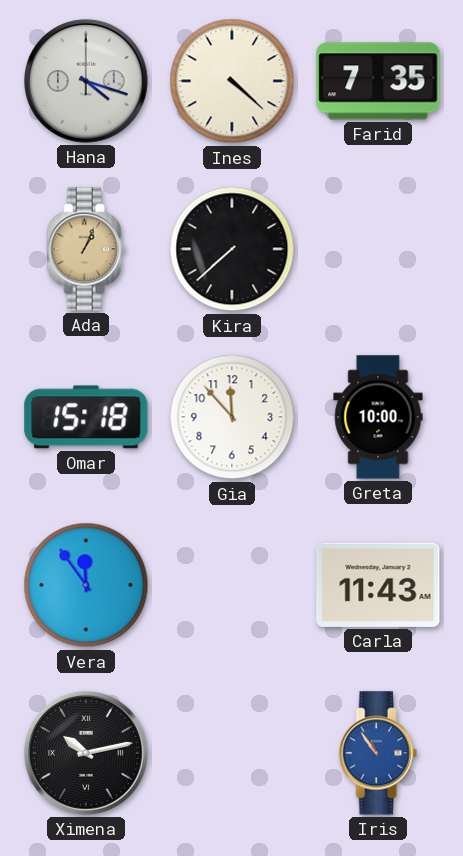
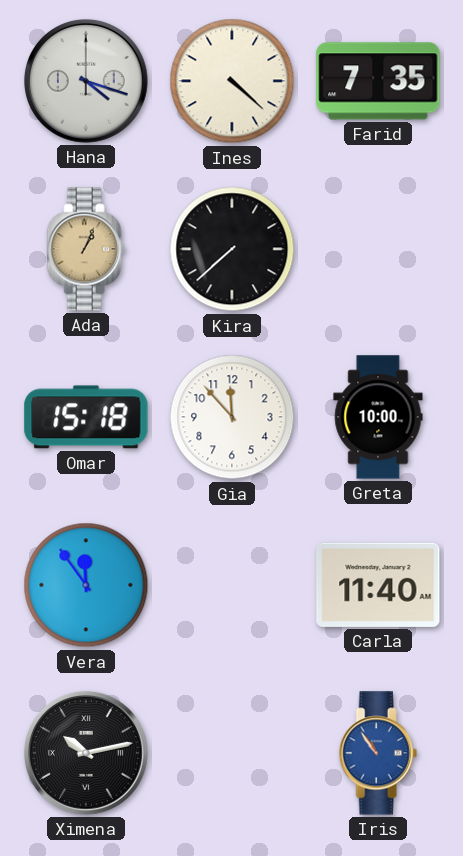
Carla: 11:43 -> 11:40 (378, 585)
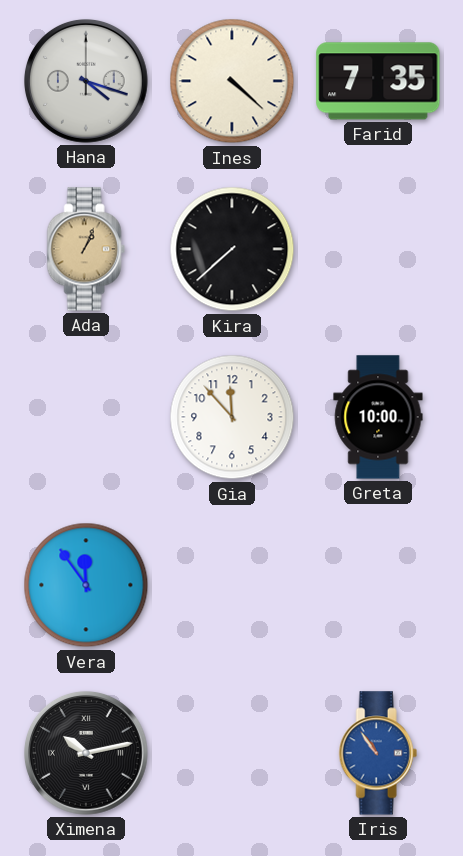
Omar: 15:18 -> none (86, 417)
Carla: 11:40 -> none (378, 585)
